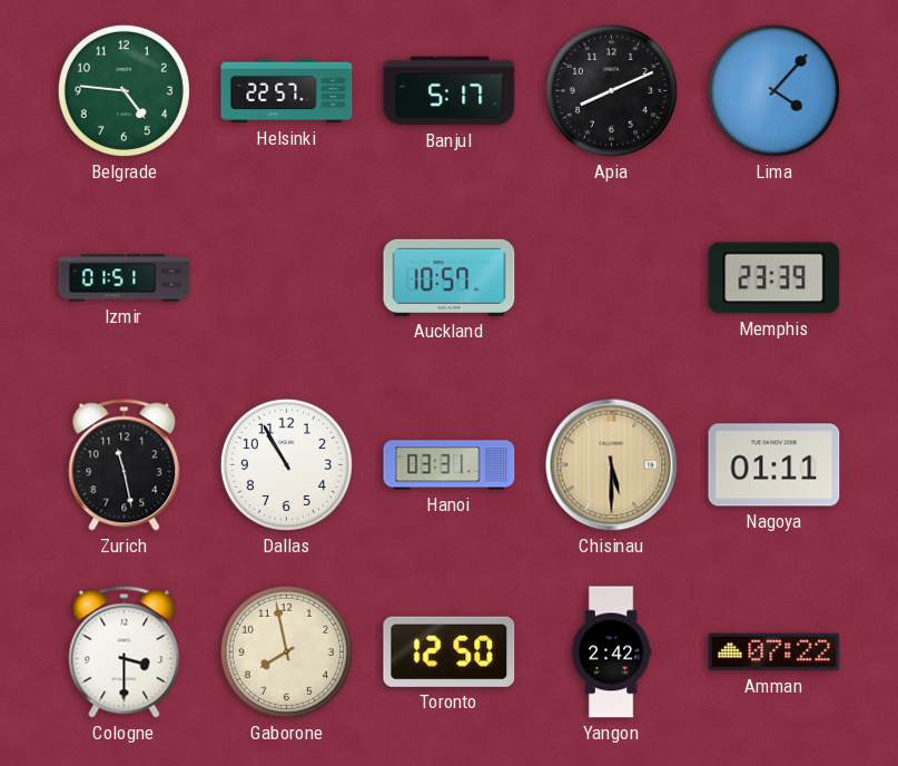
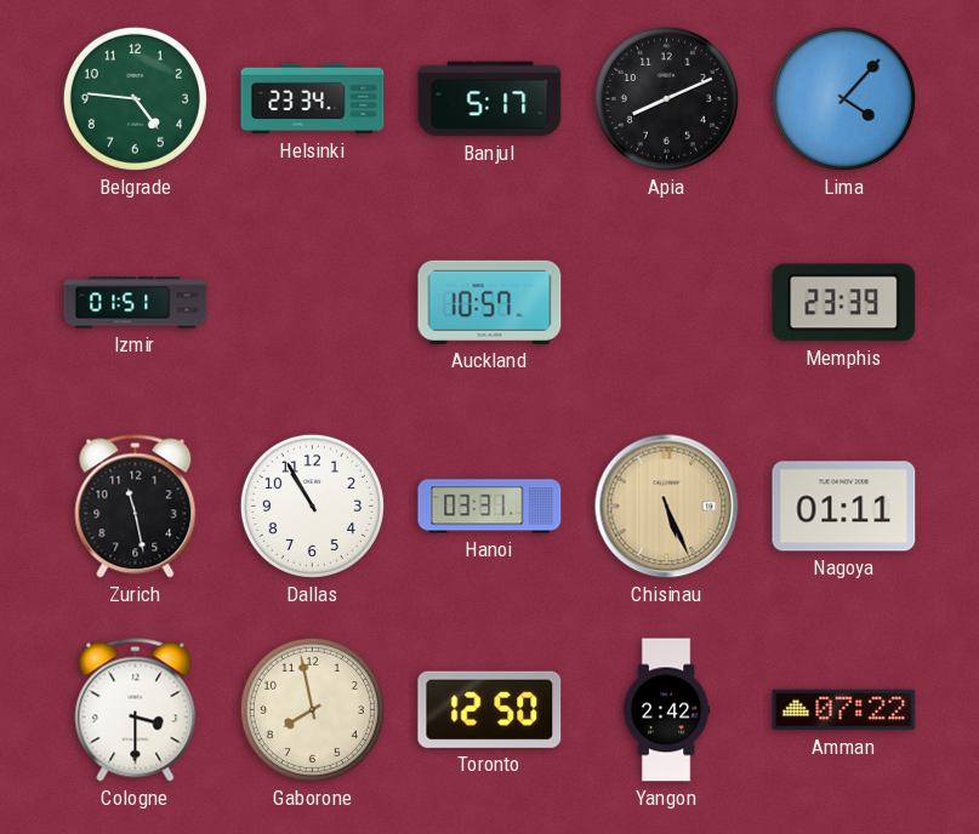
Helsinki: 22:57 -> 23:34 (313, 99)
Chisinau: 5:30 -> 5:26 (667, 507)
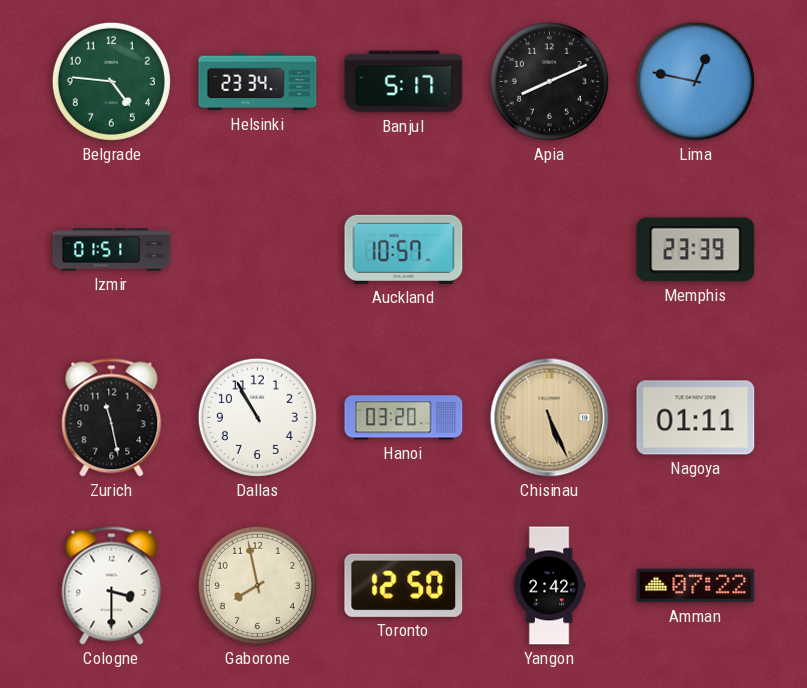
Lima: 4:07 -> 12:47 (695, 81)
Hanoi: 03:31 -> 03:20 (404, 418)
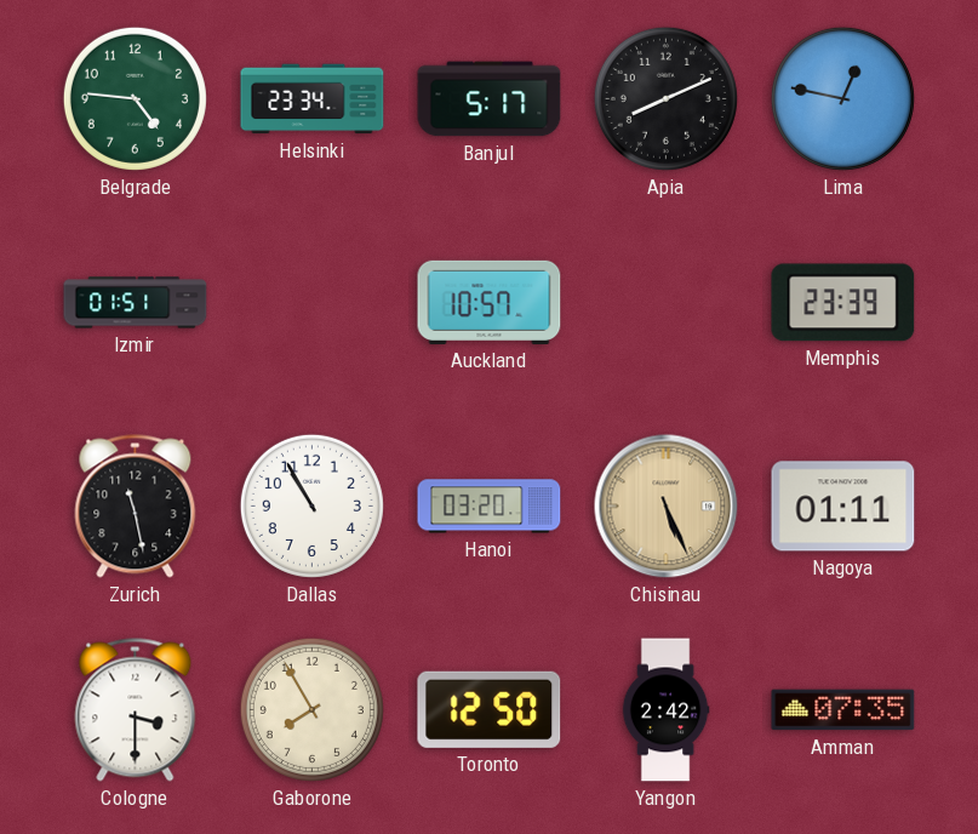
Gaborone: 7:58 -> 7:55 (311, 709)
Amman: 07:22 -> 07:35 (843, 710)
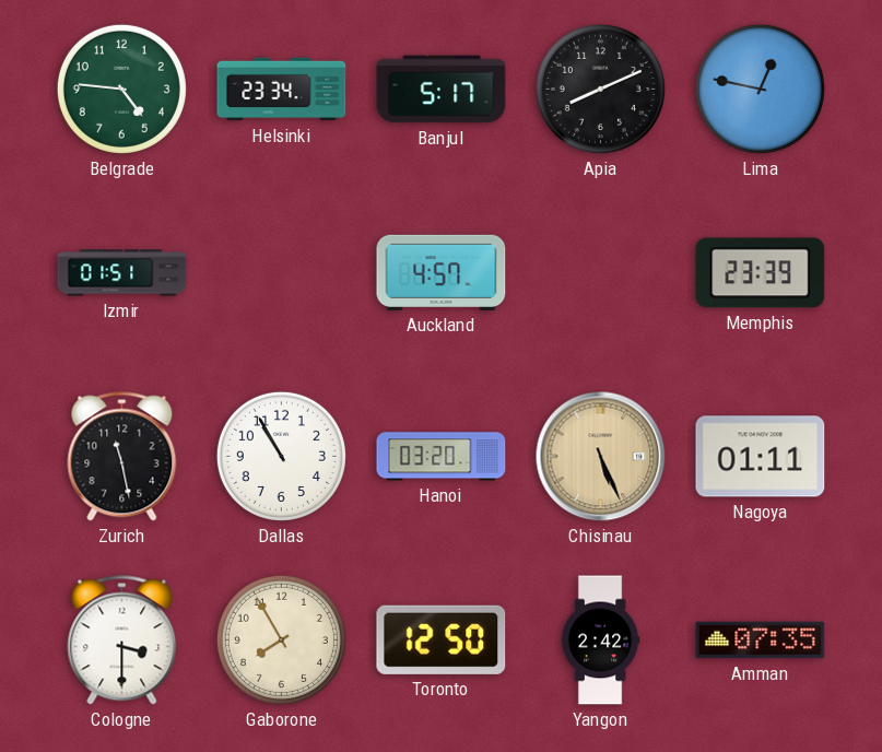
Auckland: 10:57 -> 4:57 (442, 272)
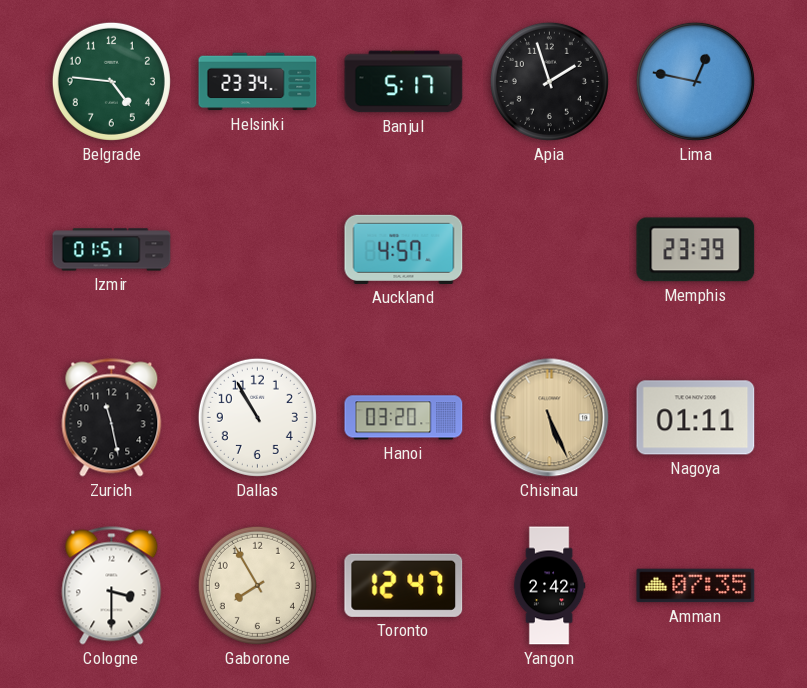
Apia: 8:11 -> 1:57 (549, 81)
Toronto: 12:50 -> 12:47 (404, 585)
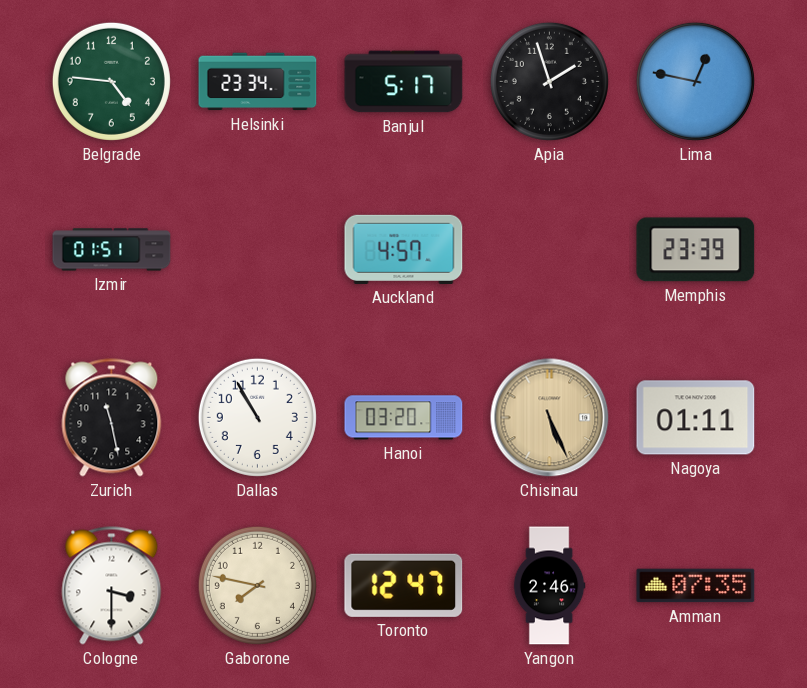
Gaborone: 7:55 -> 7:47 (257, 585)
Yangon: 2:42 -> 2:46 (549, 586)
